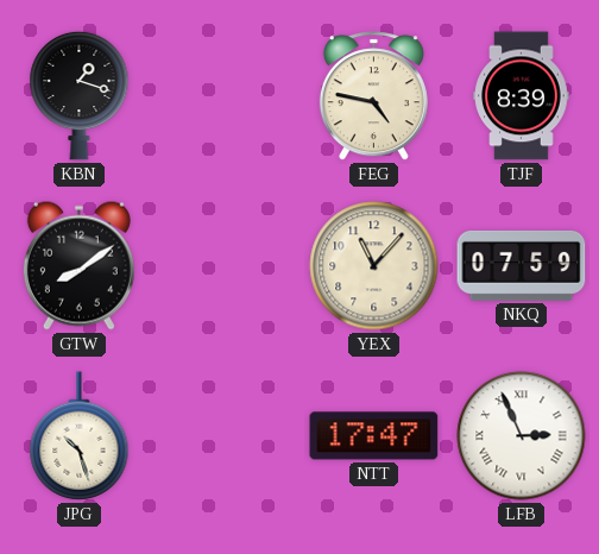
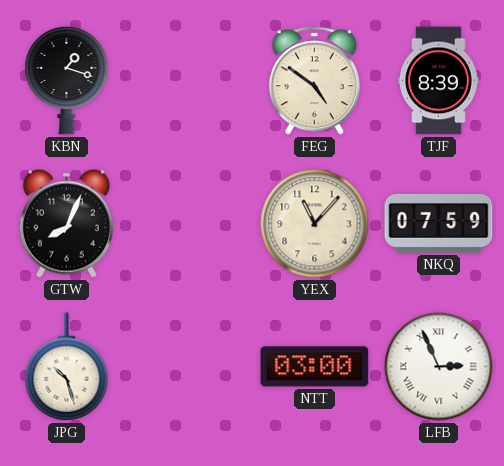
FEG: 4:47 -> 4:51 (314, 81)
GTW: 8:09 -> 8:04 (66, 223)
NTT: 17:47 -> 03:00 (315, 367)
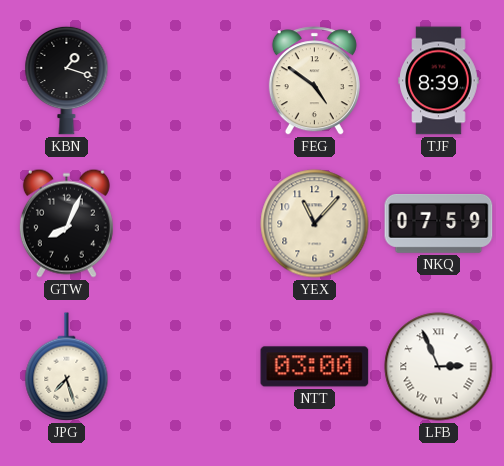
JPG: 10:27 -> 7:27 (67, 367)
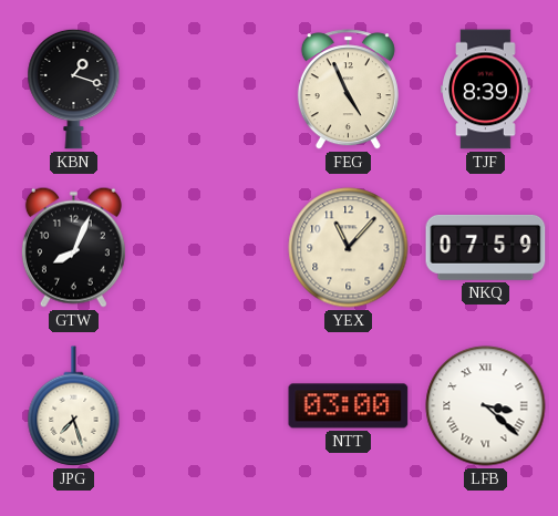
FEG: 4:51 -> 4:56 (348, 90)
LFB: 2:56 -> 3:22 (486, 406)
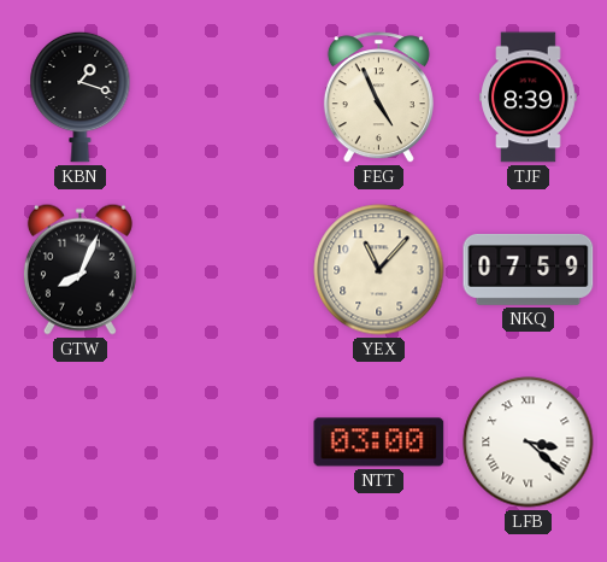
JPG: 7:27 -> none (74, 406)
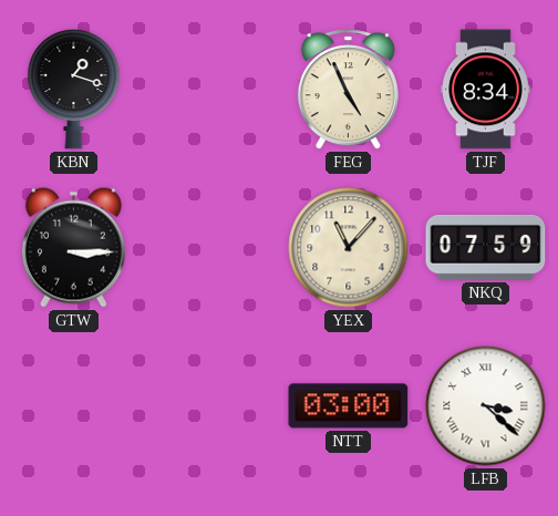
TJF: 8:39 -> 8:34 (486, 90)
GTW: 8:04 -> 3:15 (73, 247)
